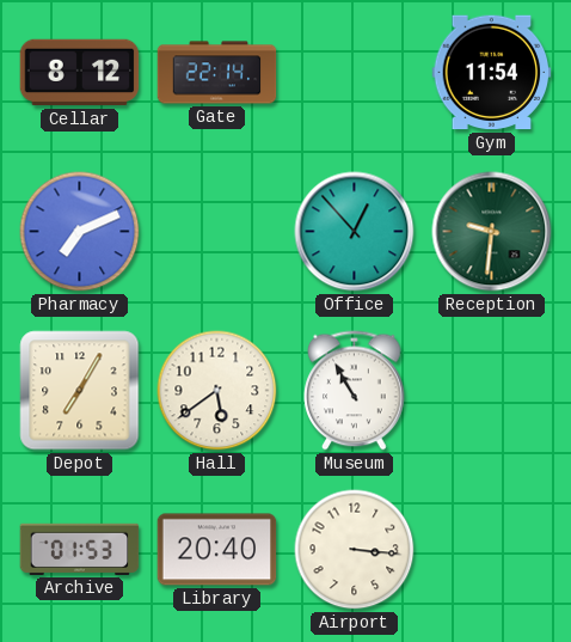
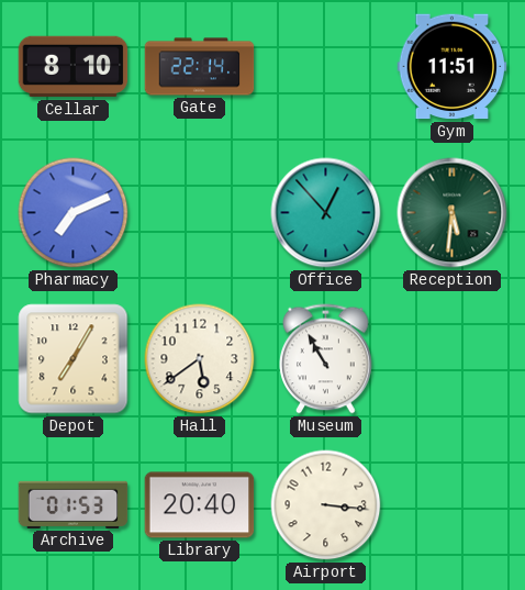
Cellar: 8:12 -> 8:10 (74, 67)
Gym: 11:54 -> 11:51 (453, 67)
Reception: 9:31 -> 5:31 (453, 213)
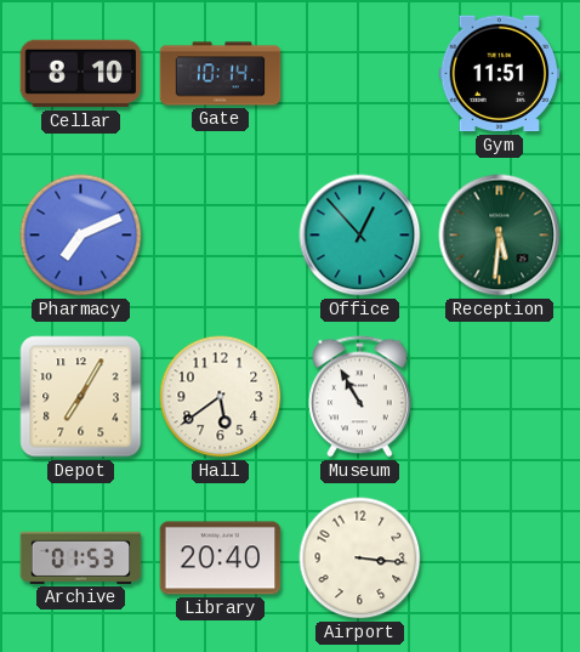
Gate: 22:14 -> 10:14 (221, 74)
